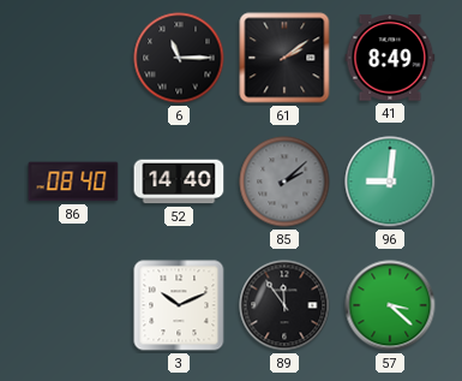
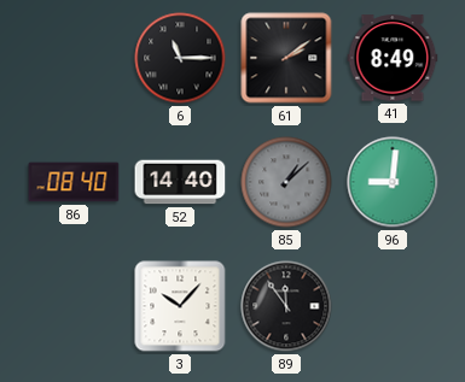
85: 2:08 -> 1:08 (286, 182)
3: 10:11 -> 10:07 (180, 306)
57: 3:22 -> none (390, 305)
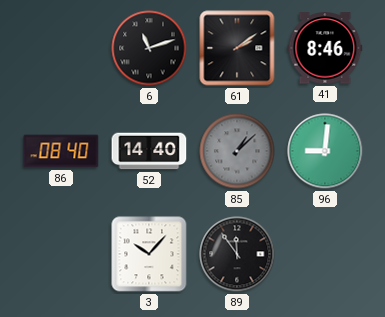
6: 11:15 -> 11:12 (149, 48)
41: 8:49 -> 8:46 (325, 48)
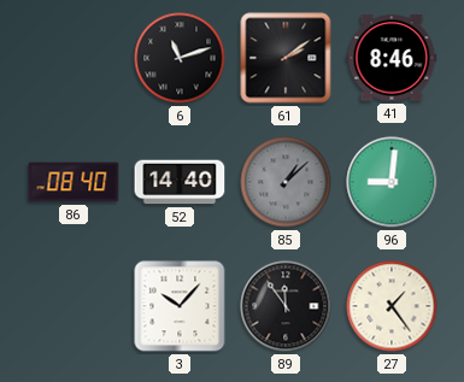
27: none -> 1:24 (392, 306)
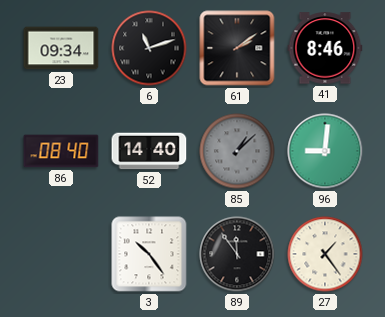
23: none -> 09:34 (61, 48)
3: 10:07 -> 10:24 (149, 254)
